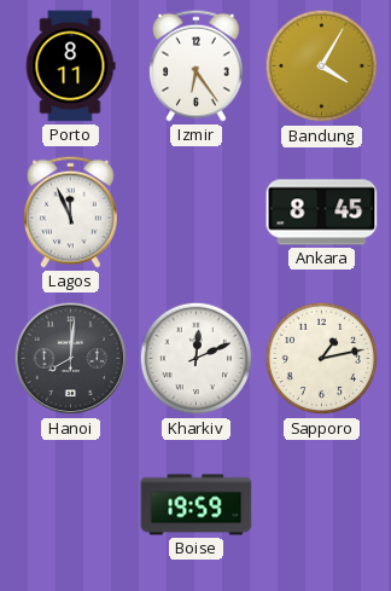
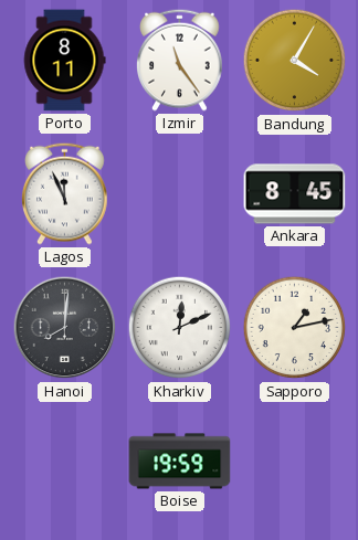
Izmir: 6:24 -> 11:24 (180, 60)
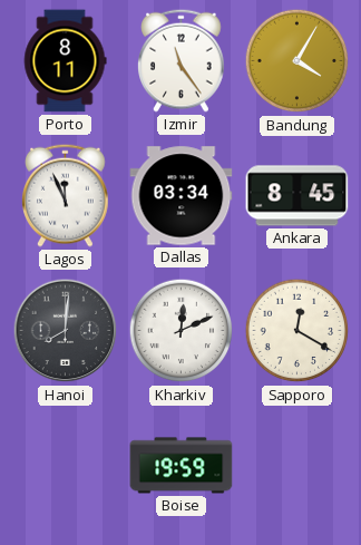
Dallas: none -> 03:34 (182, 196)
Sapporo: 1:13 -> 12:20 (297, 331)
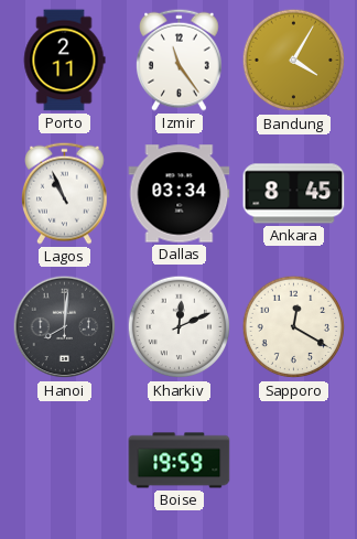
Porto: 8:11 -> 2:11 (64, 61)
Lagos: 11:56 -> 10:56 (65, 193)
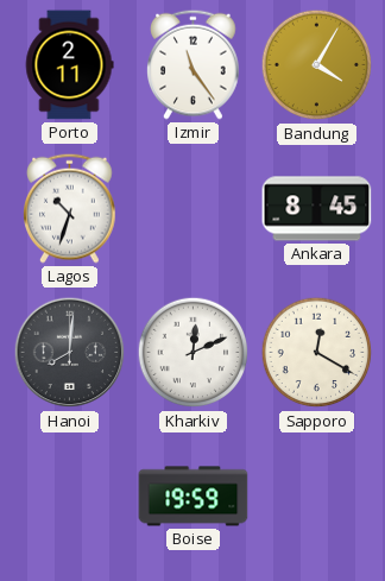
Lagos: 10:56 -> 10:33 (70, 208)
Dallas: 03:34 -> none (180, 194)
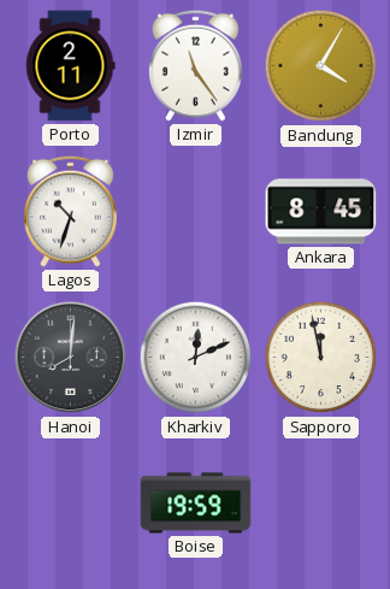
Sapporo: 12:20 -> 11:58 (321, 358)
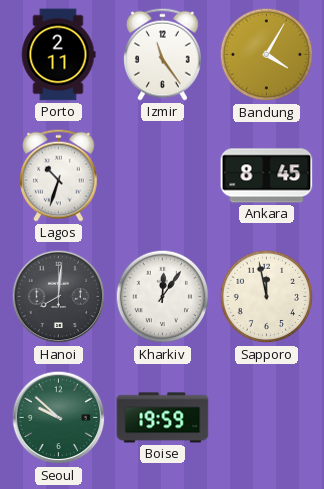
Kharkiv: 12:11 -> 12:06 (163, 297)
Seoul: none -> 9:52 (59, 418)
